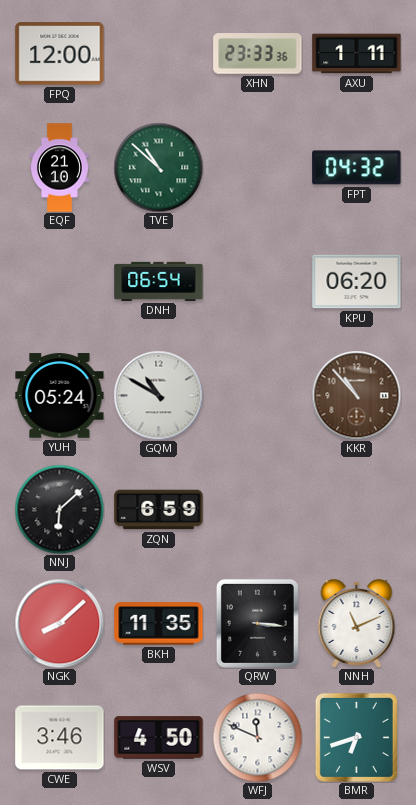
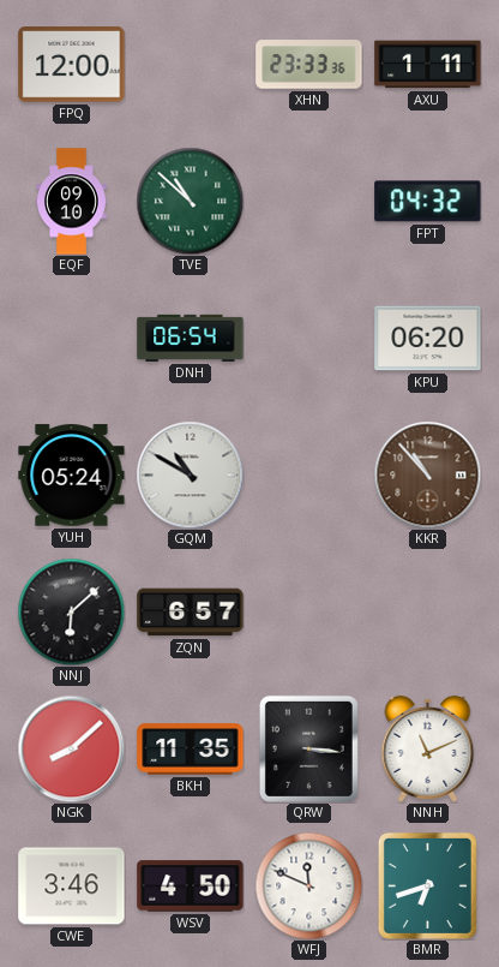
EQF: 21:10 -> 09:10 (72, 202)
ZQN: 6:59 -> 6:57 (191, 613)
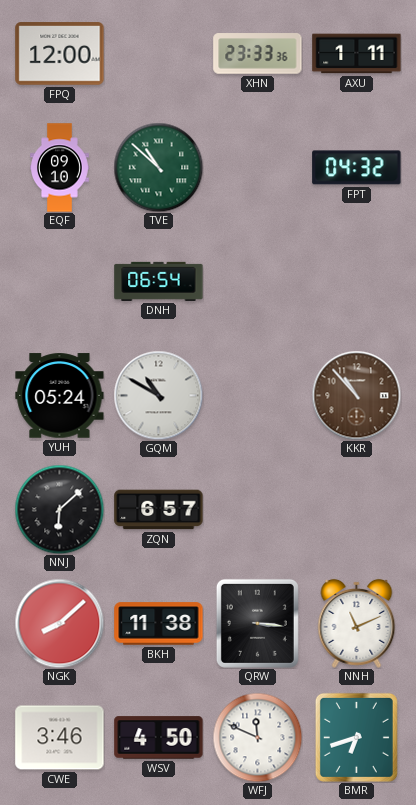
KPU: 06:20 -> none (428, 339)
BKH: 11:35 -> 11:38 (159, 624)
